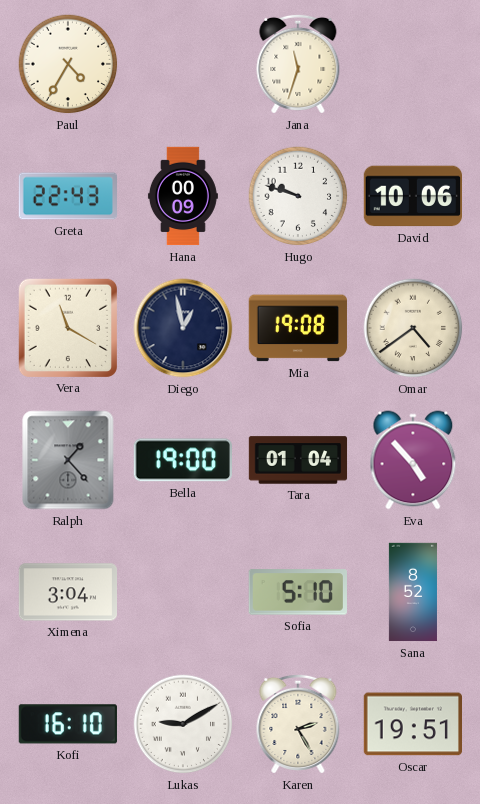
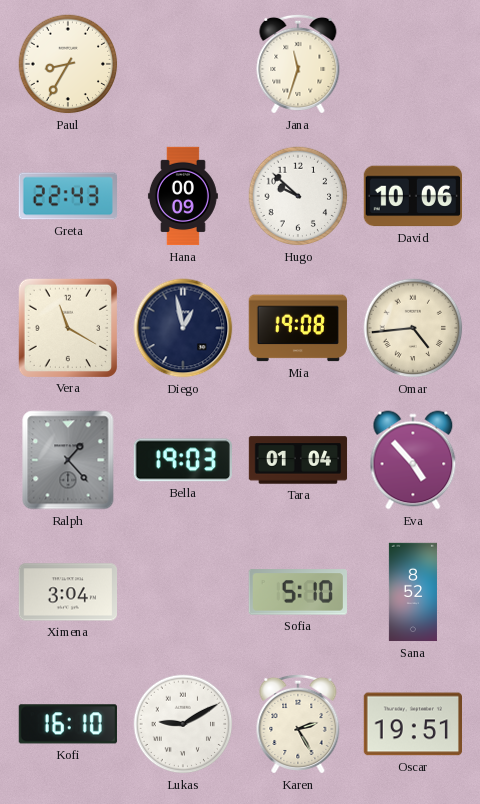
Paul: 4:35 -> 8:35 (68, 64)
Hugo: 9:48 -> 9:52 (298, 196)
Omar: 4:39 -> 4:44 (413, 328)
Bella: 19:00 -> 19:03 (183, 460)
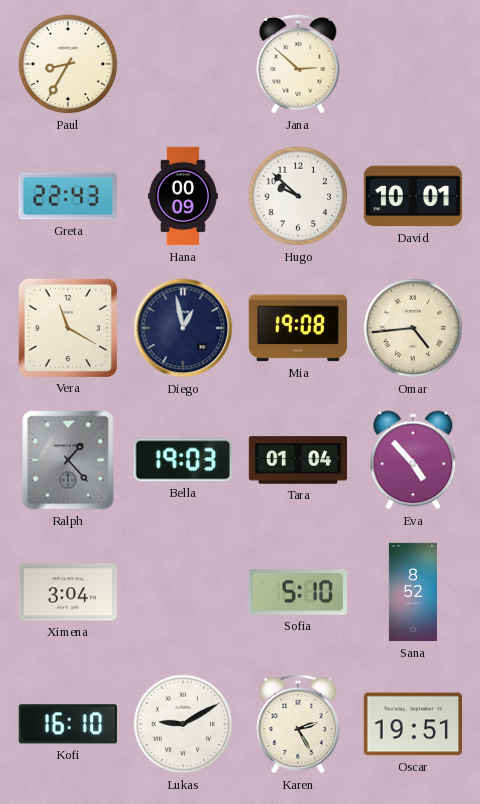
Jana: 11:33 -> 2:52 (298, 64)
David: 10:06 -> 10:01 (412, 196)
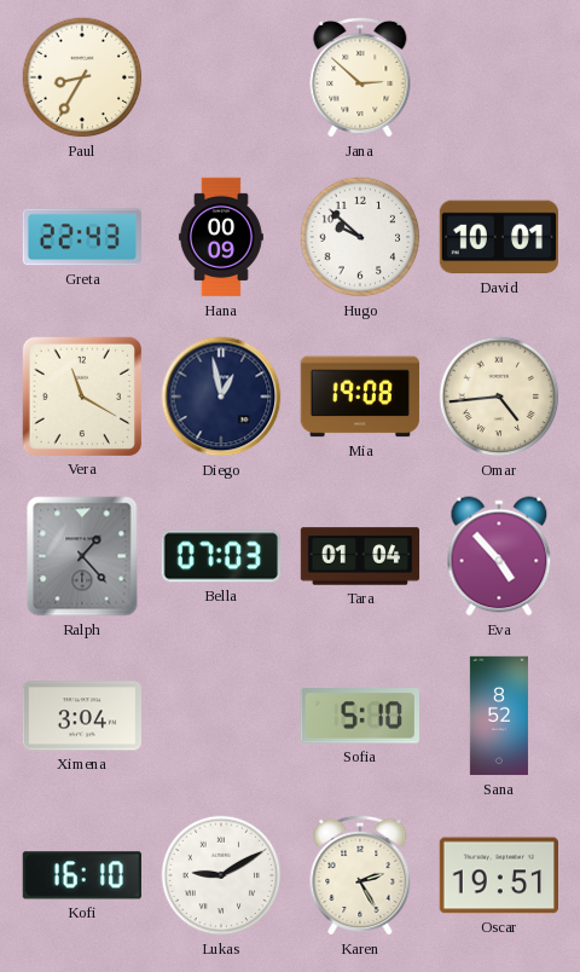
Bella: 19:03 -> 07:03 (221, 556)
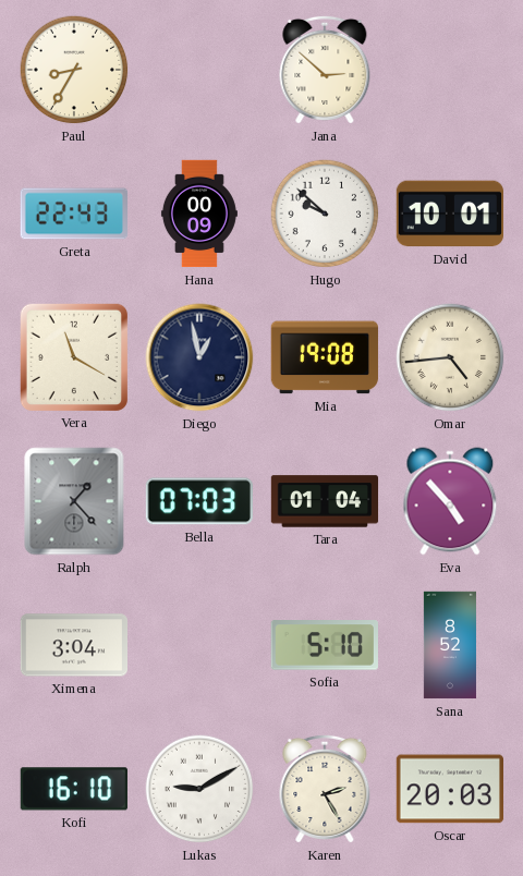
Oscar: 19:51 -> 20:03 (449, 789)
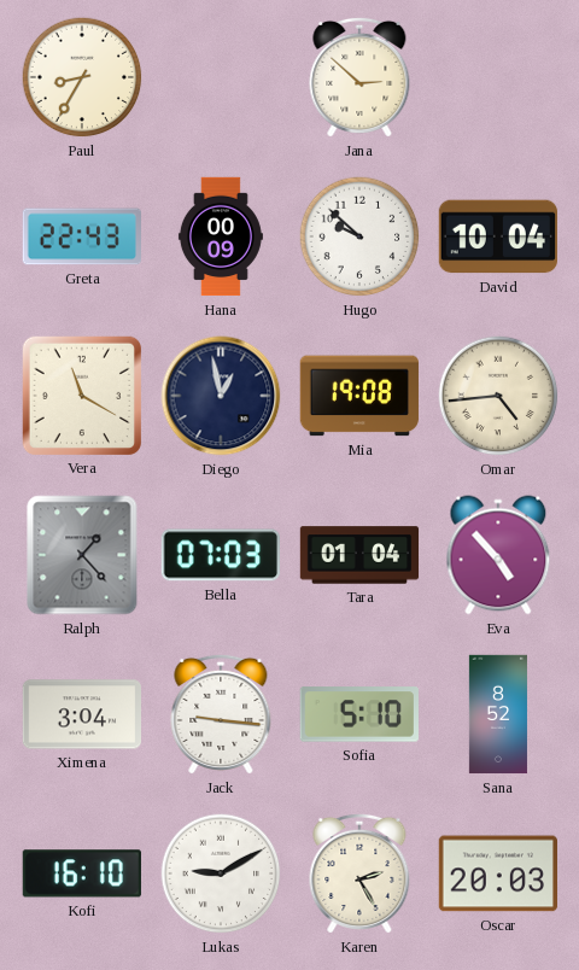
David: 10:01 -> 10:04 (497, 236)
Jack: none -> 9:16 (221, 714)
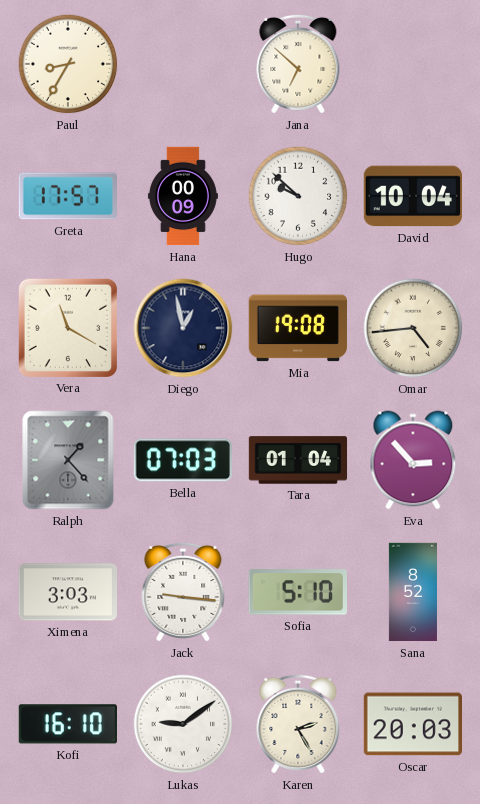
Jana: 2:52 -> 6:52 (298, 64)
Greta: 22:43 -> 17:57 (67, 196)
Eva: 4:53 -> 2:53 (413, 460)
Ximena: 3:04 -> 3:03 (67, 592)
Lukas: 9:10 -> 9:09 (183, 724)
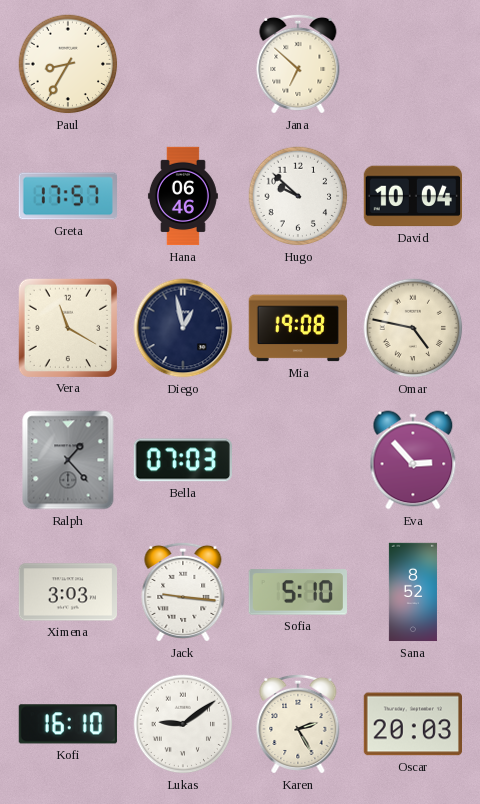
Hana: 00:09 -> 06:46 (183, 196)
Omar: 4:44 -> 4:47 (413, 328)
Tara: 01:04 -> none (298, 460)
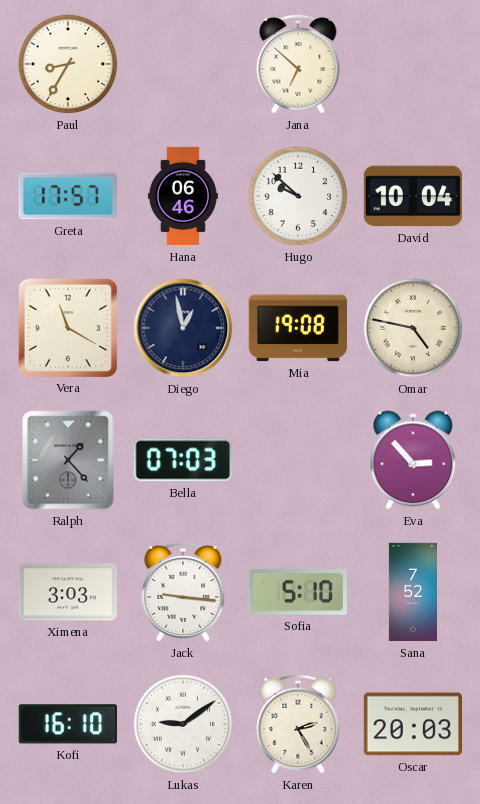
Sana: 8:52 -> 7:52 (413, 592)
